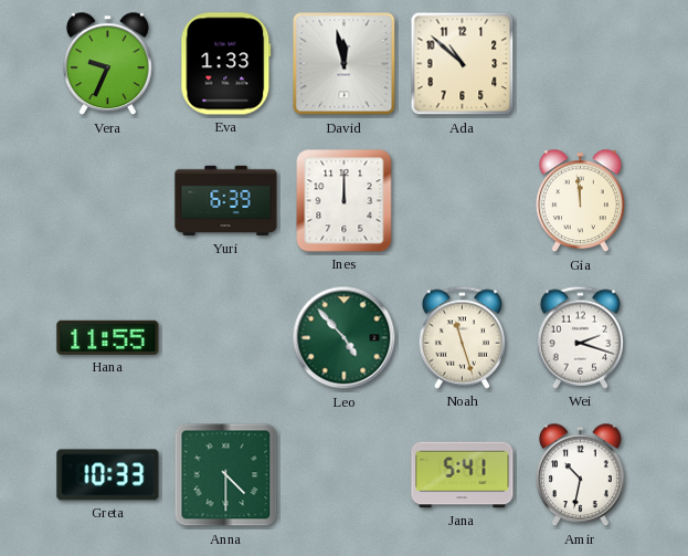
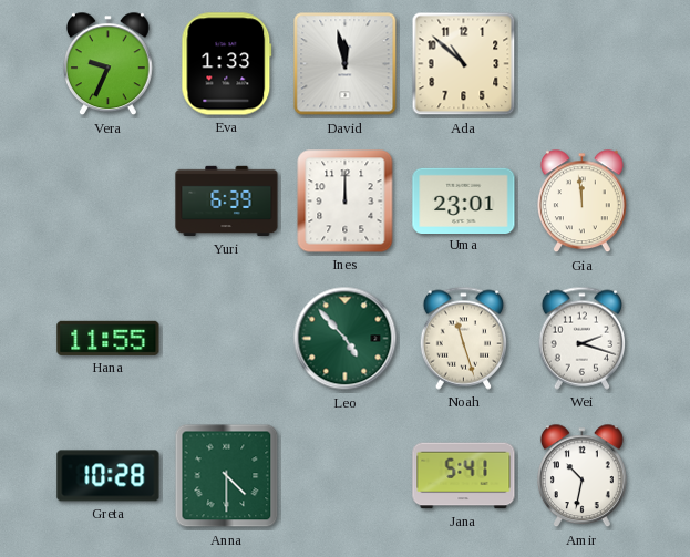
Uma: none -> 23:01 (464, 200)
Greta: 10:33 -> 10:28 (109, 476)
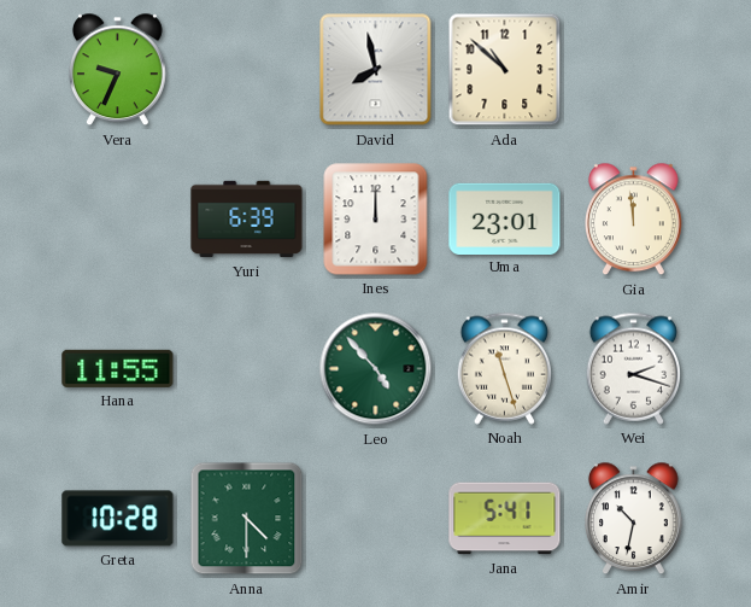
Eva: 1:33 -> none (227, 64)
David: 11:58 -> 7:58 (376, 70)
